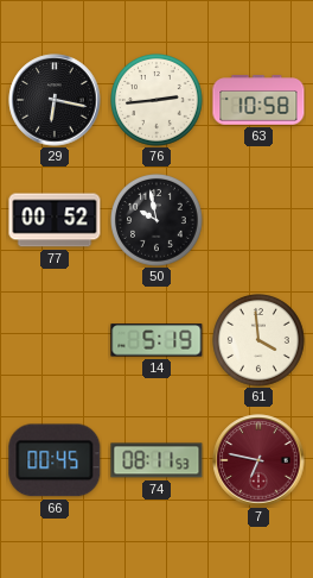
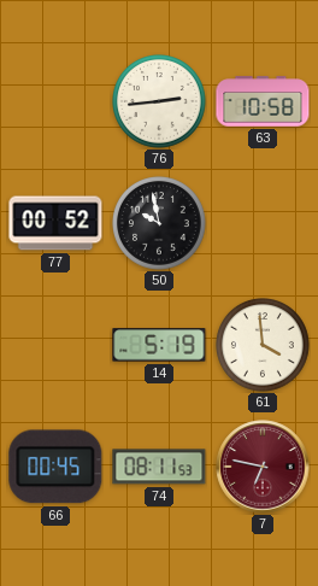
29: 6:17 -> none (55, 100)
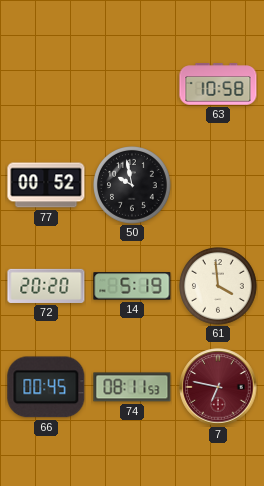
76: 2:44 -> none (160, 102)
72: none -> 20:20 (46, 286)
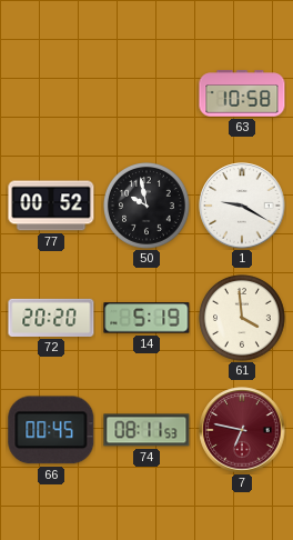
1: none -> 9:20 (242, 206)
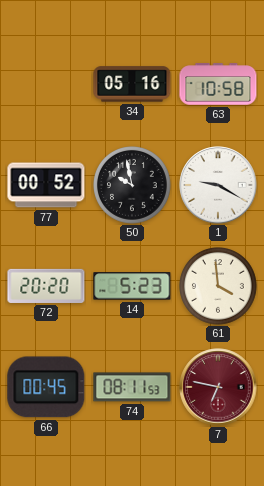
34: none -> 05:16 (132, 84)
14: 5:19 -> 5:23 (132, 286)
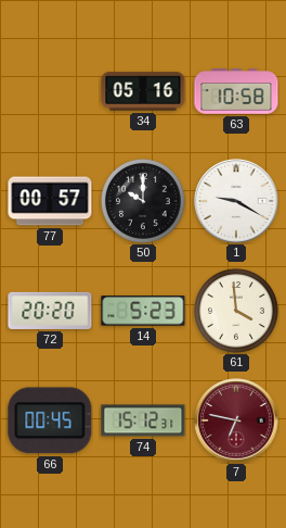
77: 00:52 -> 00:57 (50, 201)
50: 9:58 -> 10:00 (144, 202)
74: 08:11 -> 15:12 (143, 420)
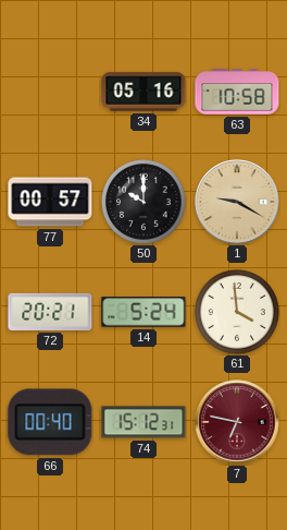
1 dial: white -> champagne (237, 202)
72: 20:20 -> 20:21 (50, 312)
14: 5:23 -> 5:24 (143, 312)
66: 00:45 -> 00:40 (50, 422)
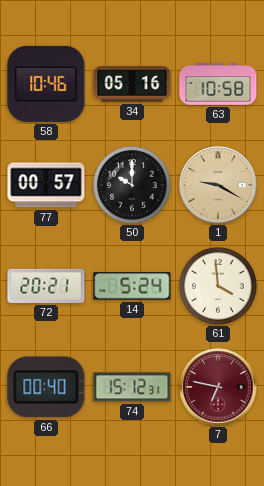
58: none -> 10:46 (46, 84)
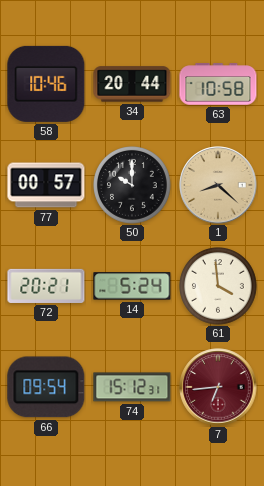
34: 05:16 -> 20:44 (132, 84)
1: 9:20 -> 8:22 (218, 185)
66: 00:40 -> 09:54 (46, 387)
7: 6:47 -> 6:44 (218, 387)
